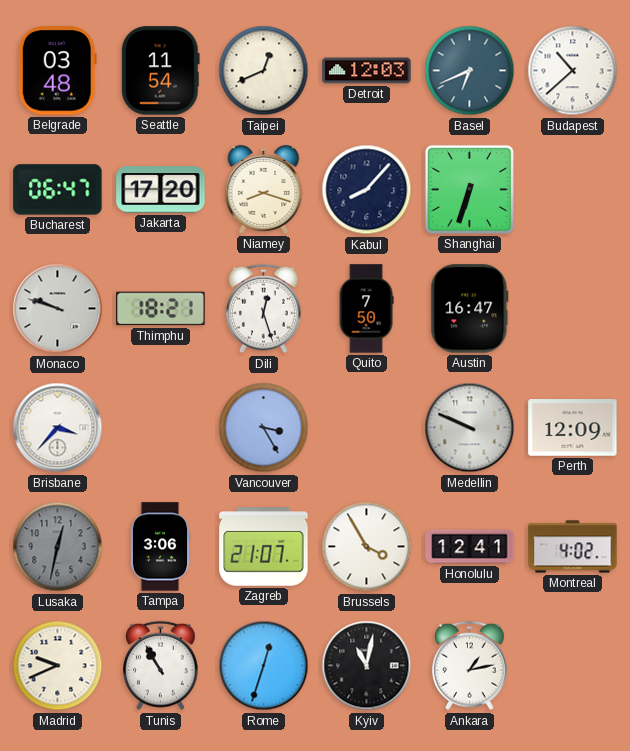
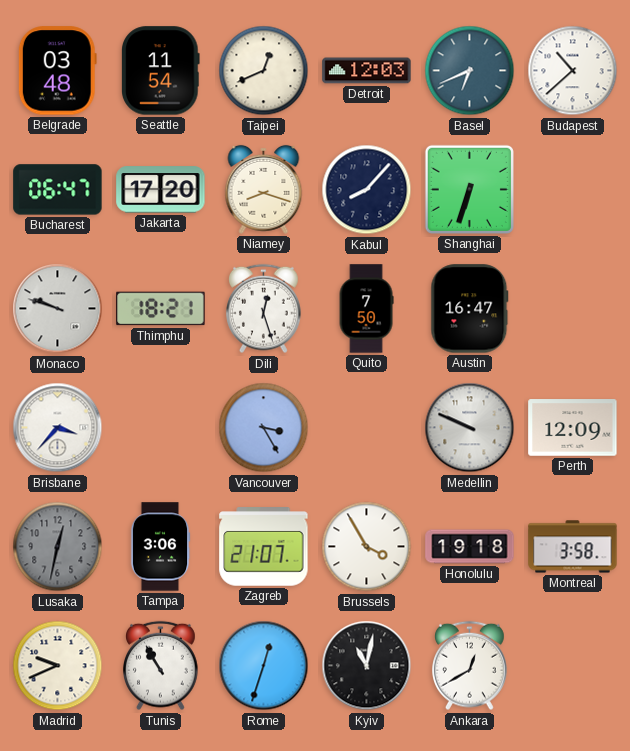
Honolulu: 12:41 -> 19:18 (470, 547)
Montreal: 4:02 -> 3:58 (573, 547)
Ankara: 1:13 -> 12:40 (470, 666)
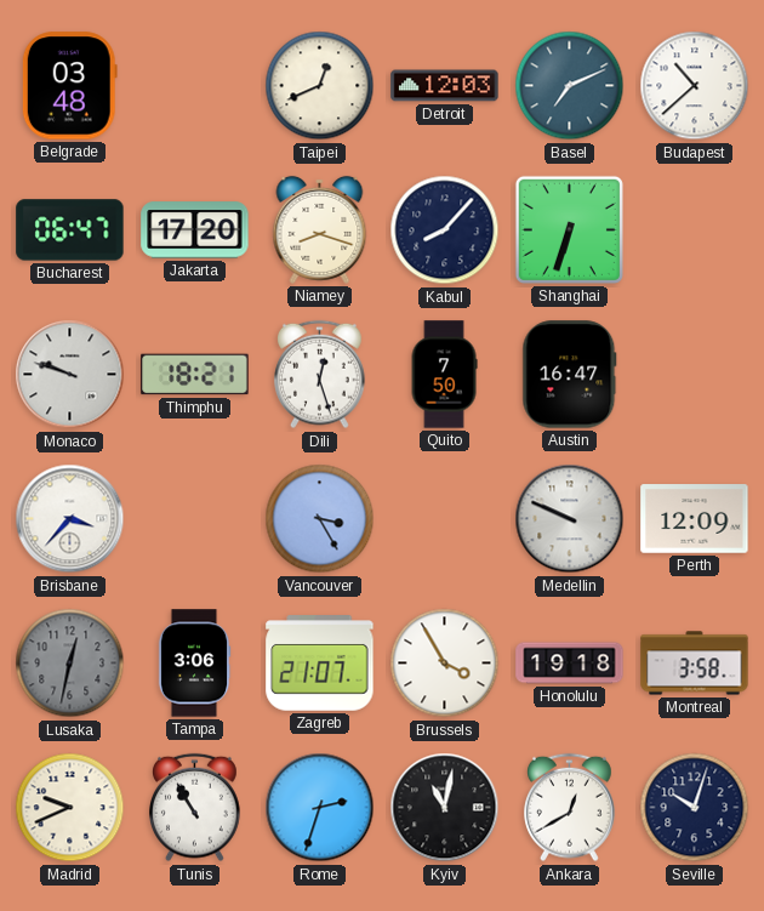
Seattle: 11:54 -> none (161, 71)
Basel: 6:41 -> 7:11 (570, 86)
Rome: 12:33 -> 2:33 (320, 808)
Seville: none -> 10:03 (695, 808)
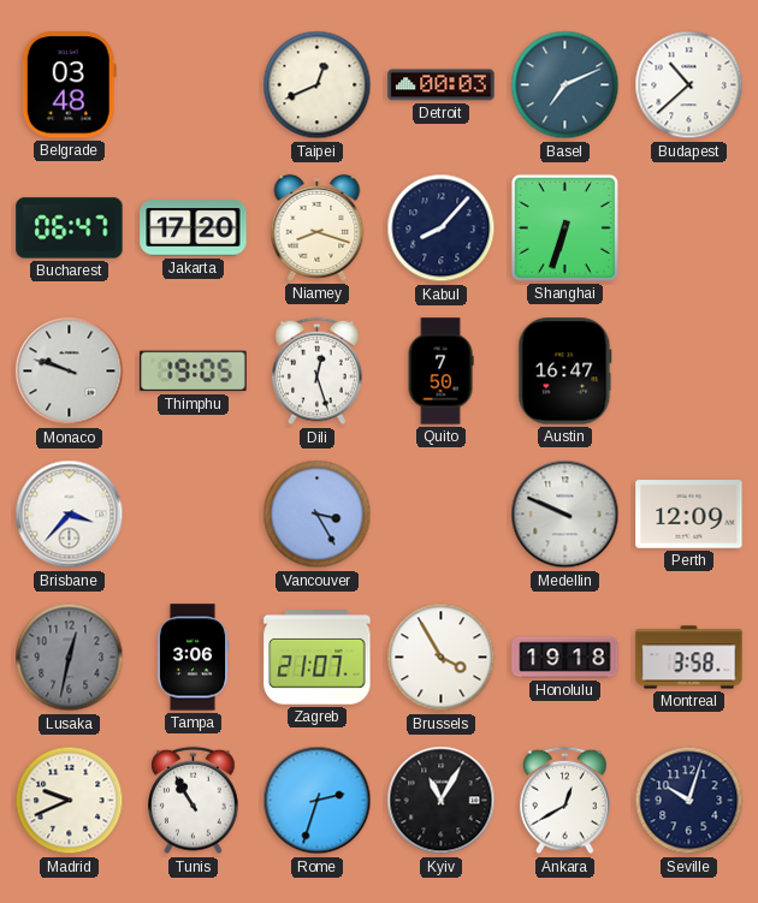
Detroit: 12:03 -> 00:03 (442, 85)
Thimphu: 18:21 -> 19:05 (194, 372)
Kyiv: 11:02 -> 11:05 (442, 801)
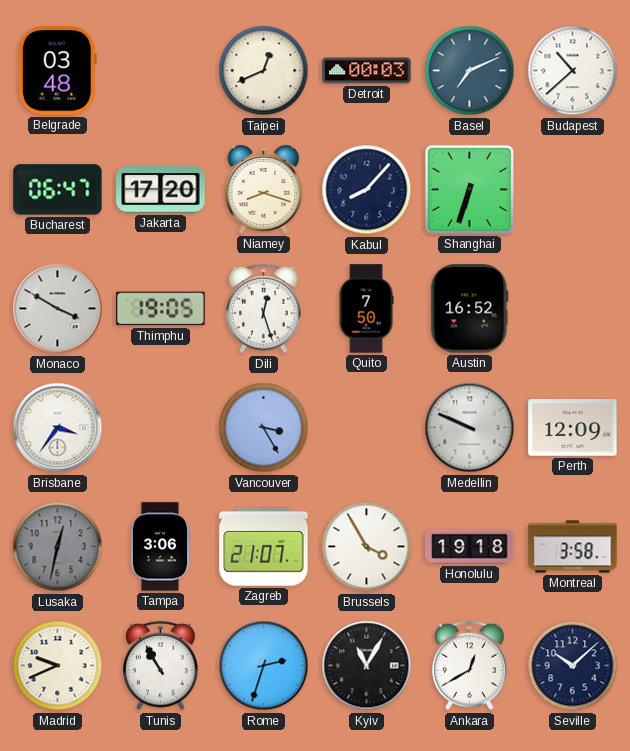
Monaco: 9:48 -> 3:50 (58, 309)
Austin: 16:47 -> 16:52 (470, 309)
Brisbane: 3:37 -> 3:36 (58, 428)
Seville: 10:03 -> 10:08 (573, 666)
